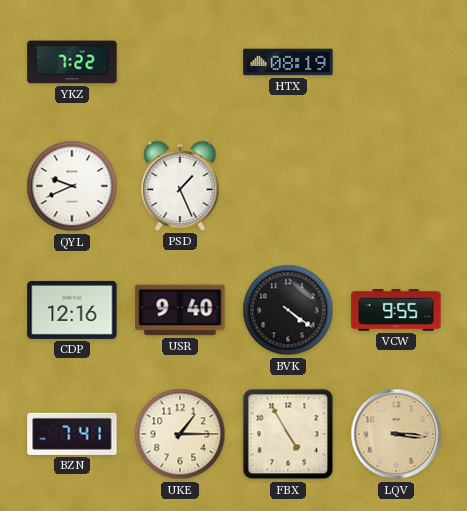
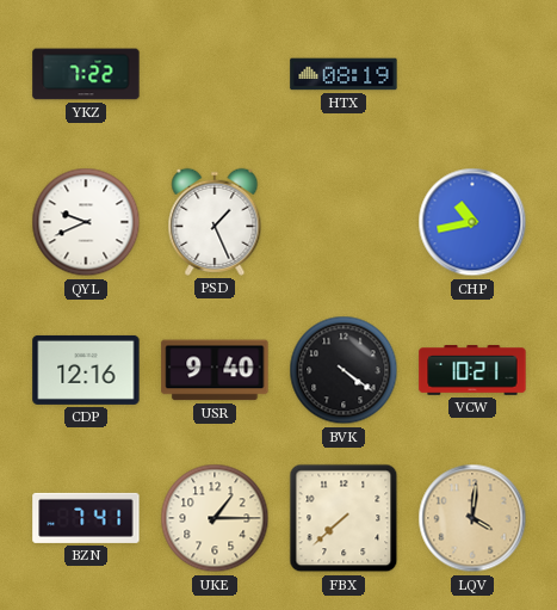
CHP: none -> 10:43 (472, 222)
VCW: 9:55 -> 10:21 (472, 370)
FBX: 4:55 -> 7:38 (344, 518)
LQV: 3:16 -> 4:01 (472, 518)
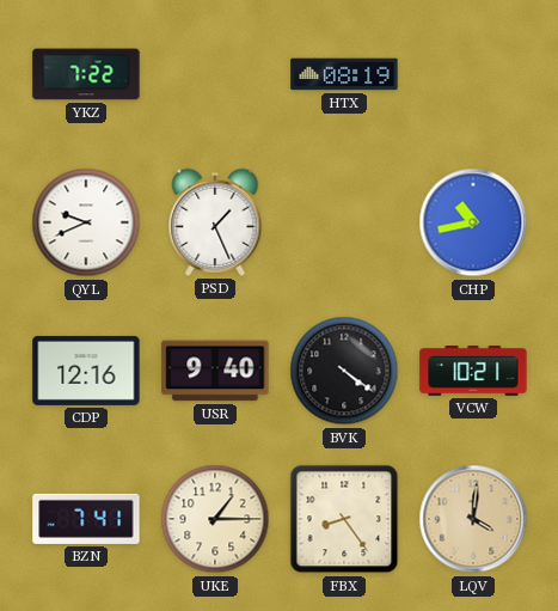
FBX: 7:38 -> 8:24 (344, 519)
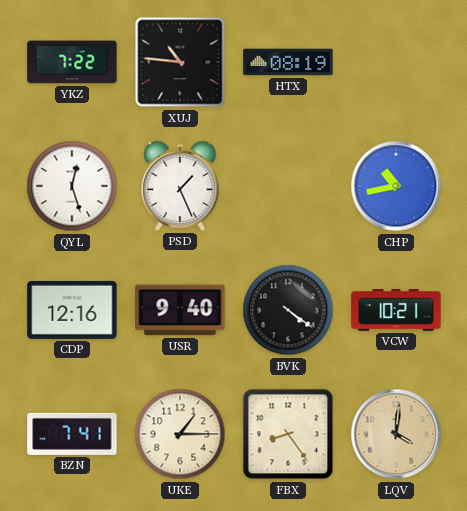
XUJ: none -> 10:46 (180, 62)
QYL: 9:41 -> 12:27 (72, 186)
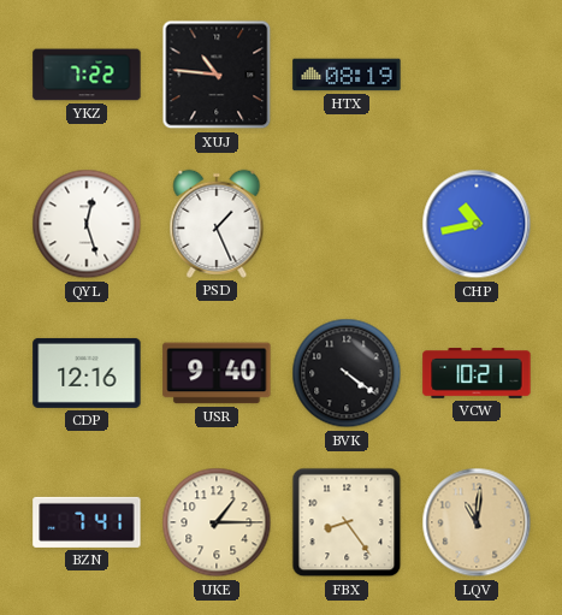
LQV: 4:01 -> 11:01 (477, 522)
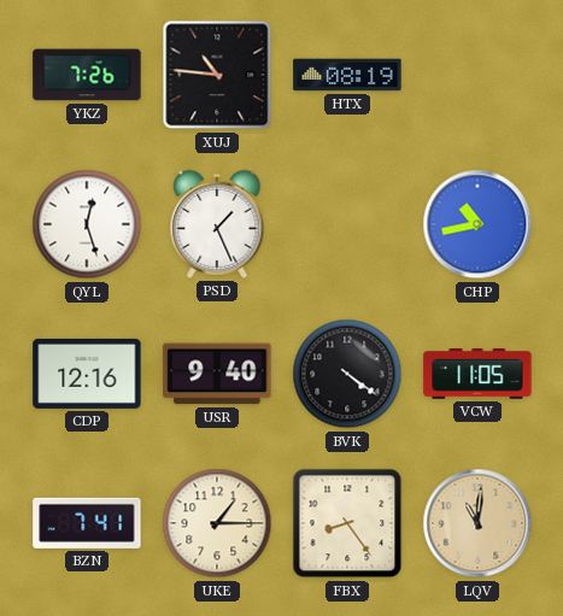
YKZ: 7:22 -> 7:26 (87, 75)
VCW: 10:21 -> 11:05 (477, 374)
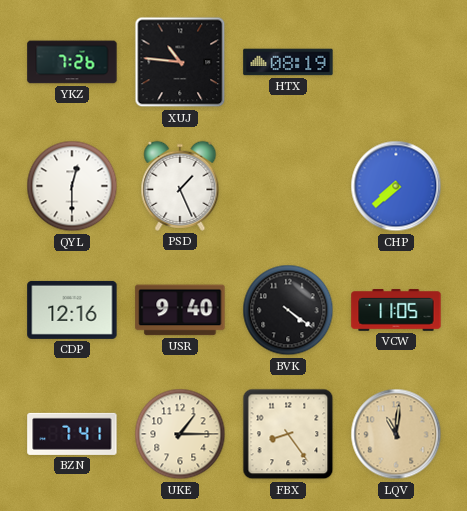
QYL: 12:27 -> 12:30 (72, 186)
CHP: 10:43 -> 7:38 (396, 186)
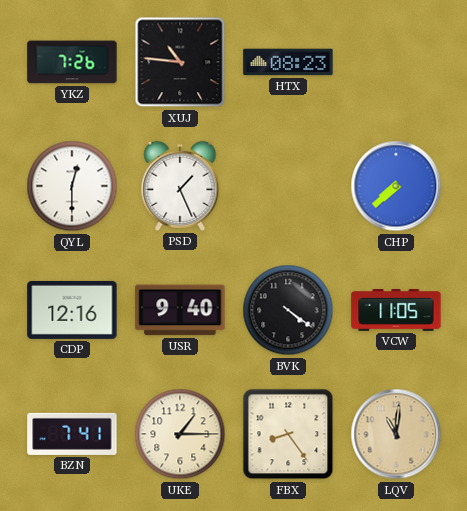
HTX: 08:19 -> 08:23 (288, 62)
